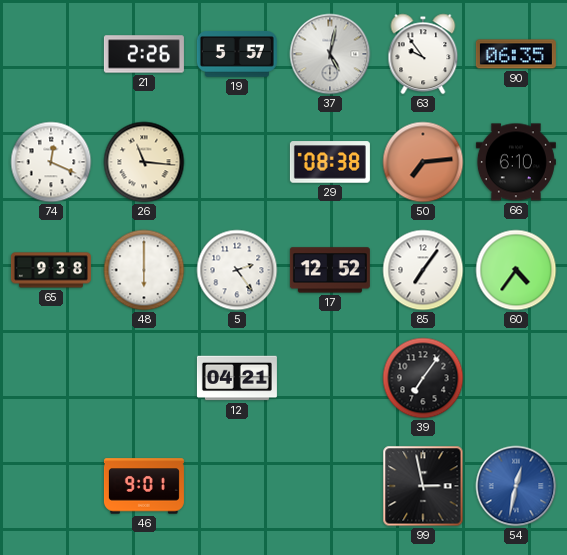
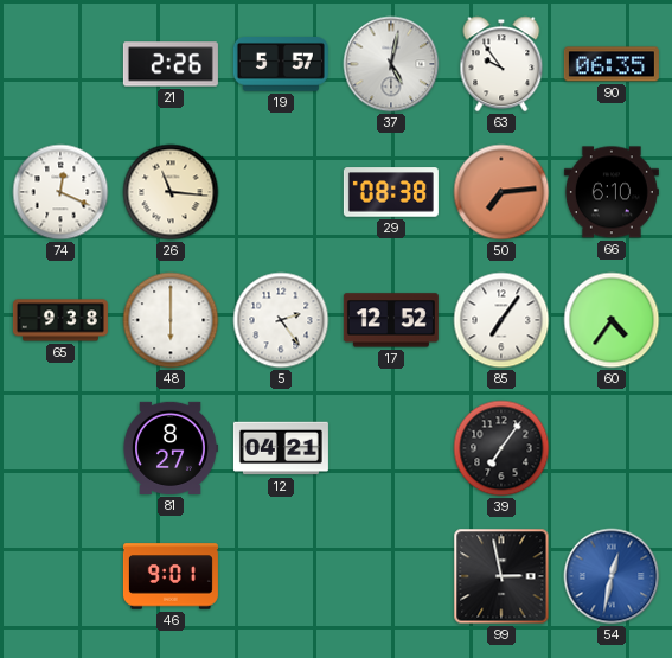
81: none -> 8:27 (171, 448)
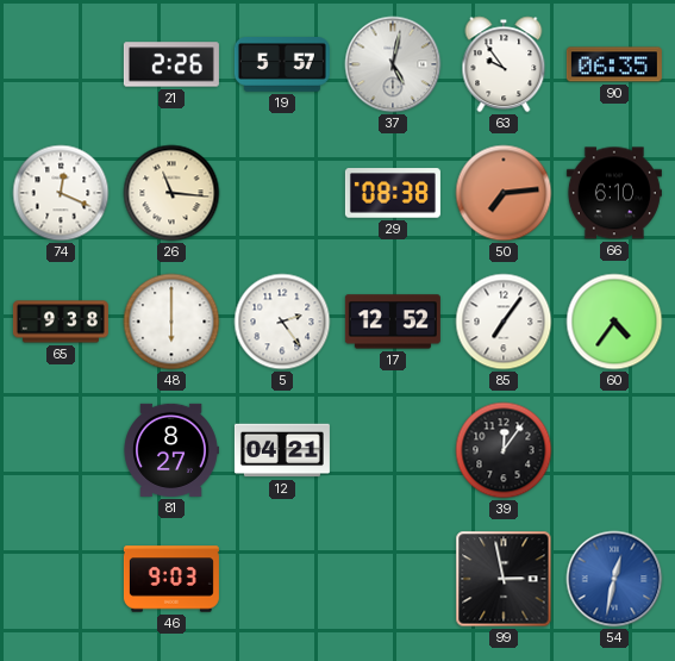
39: 7:06 -> 12:06 (504, 450)
46: 9:01 -> 9:03 (171, 579)
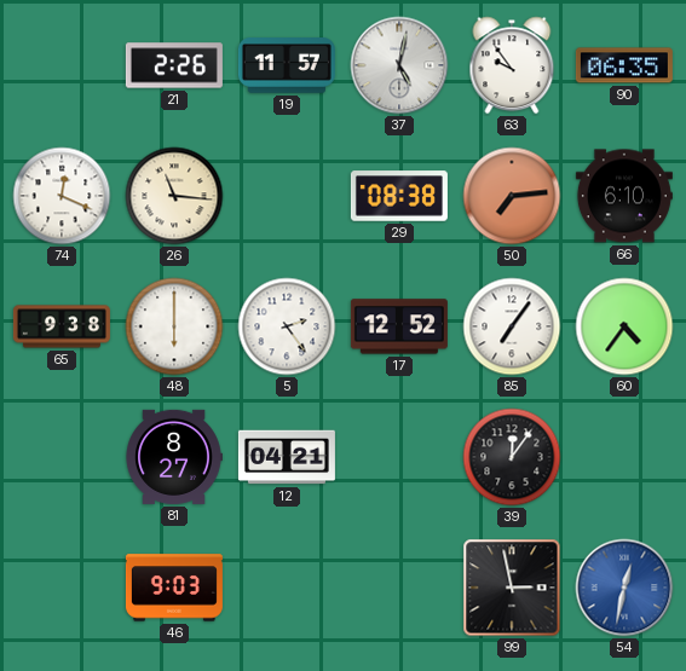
19: 5:57 -> 11:57 (287, 66)
